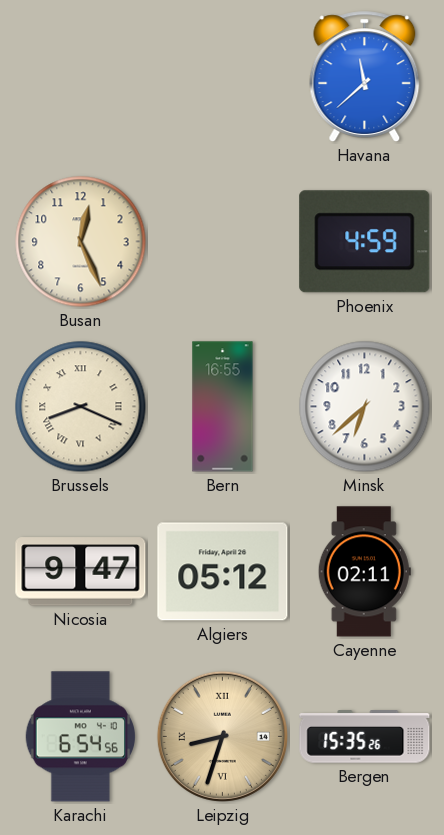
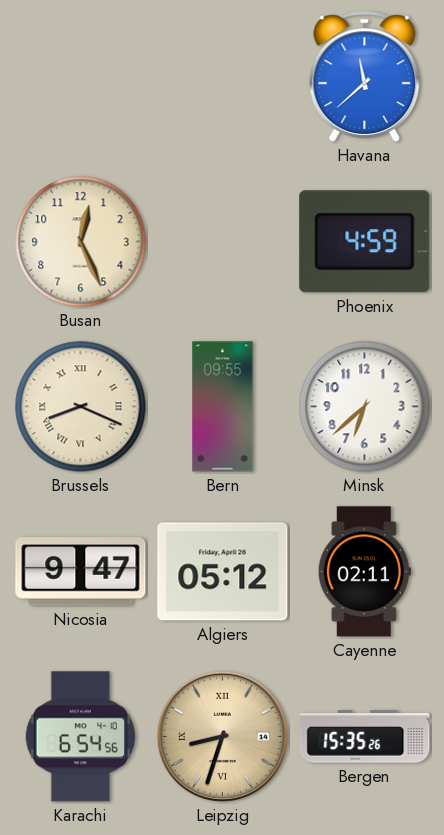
Bern: 16:55 -> 09:55 (223, 407)
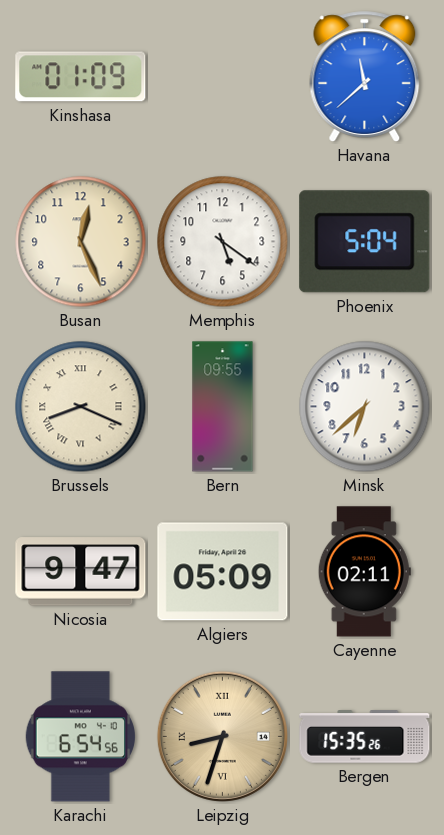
Kinshasa: none -> 01:09 (81, 77)
Memphis: none -> 5:21 (223, 242)
Phoenix: 4:59 -> 5:04 (365, 242)
Algiers: 05:12 -> 05:09 (223, 572)
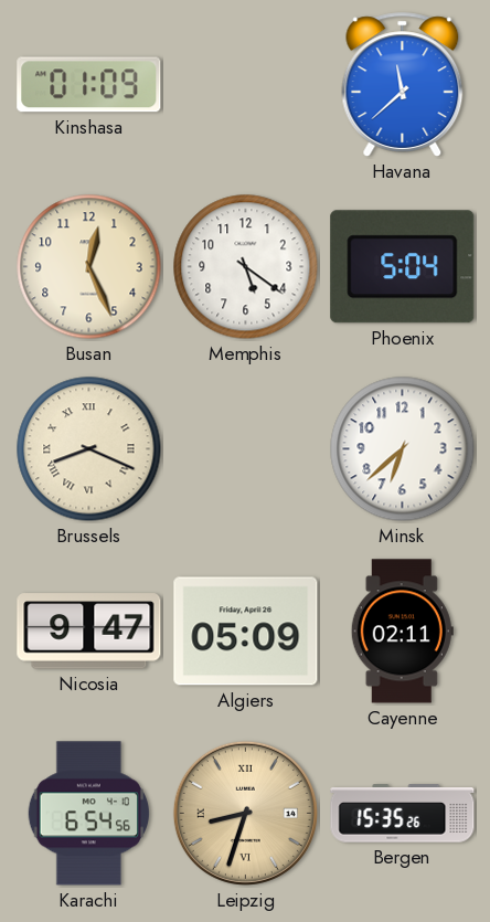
Bern: 09:55 -> none (223, 407)
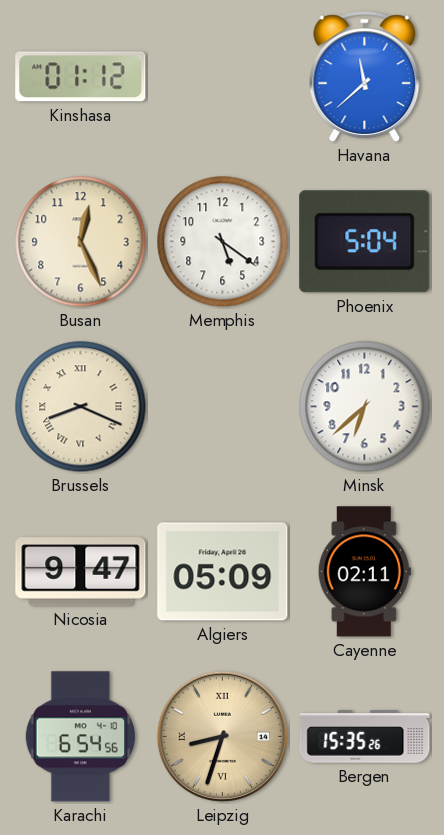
Kinshasa: 01:09 -> 01:12 (81, 77)
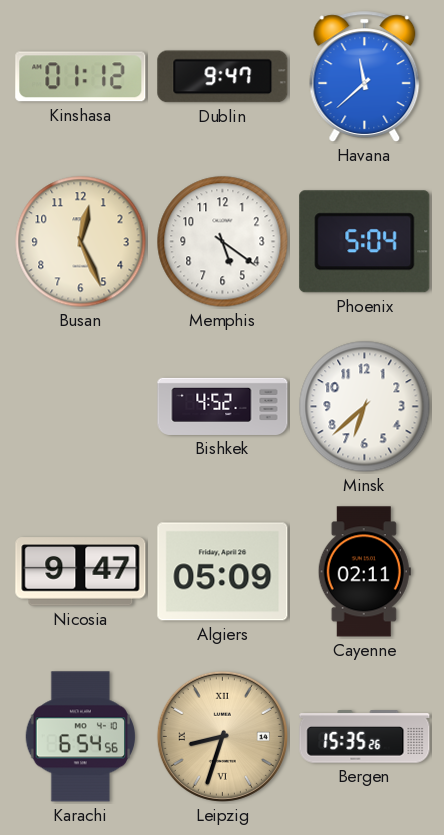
Dublin: none -> 9:47 (223, 77)
Brussels: 8:19 -> none (81, 407)
Bishkek: none -> 4:52 (223, 406)
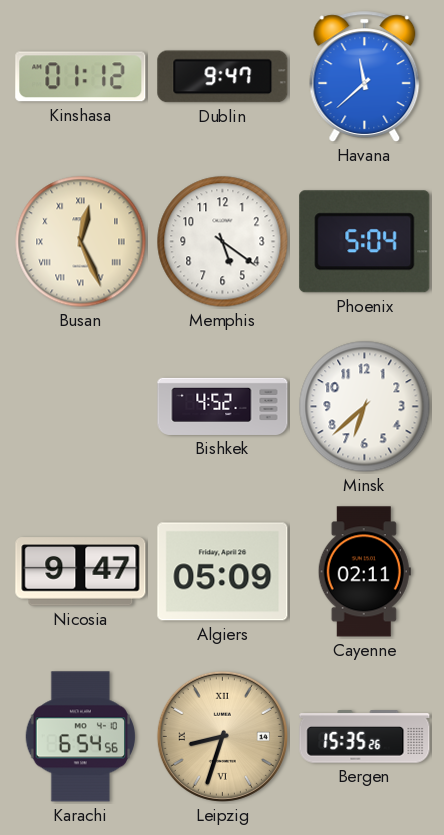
Busan numerals: Arabic -> Roman (81, 242)
